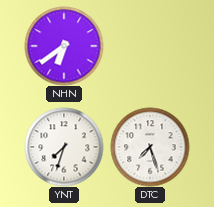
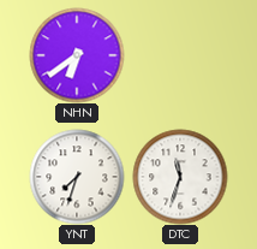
DTC: 7:27 -> 11:33 (180, 177)
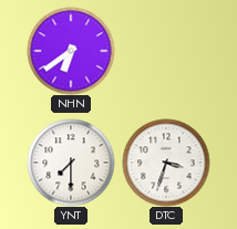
YNT: 7:33 -> 7:30 (71, 163)
DTC: 11:33 -> 3:33 (166, 163)
